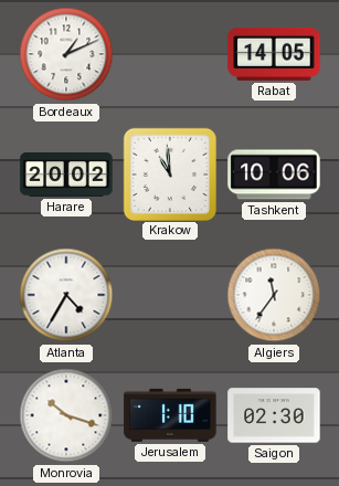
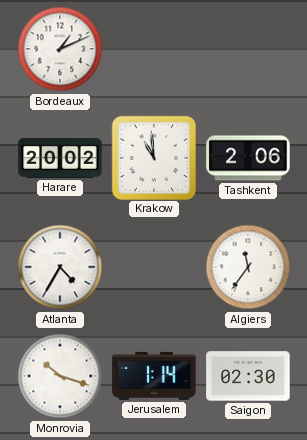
Rabat: 14:05 -> none (274, 54)
Tashkent: 10:06 -> 2:06 (248, 158)
Jerusalem: 1:10 -> 1:14 (154, 376)
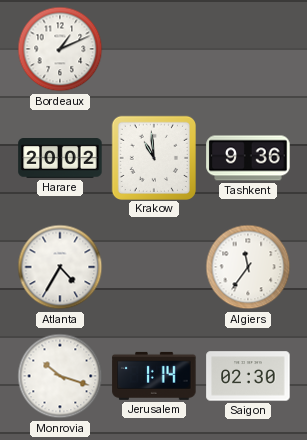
Tashkent: 2:06 -> 9:36 (248, 158)
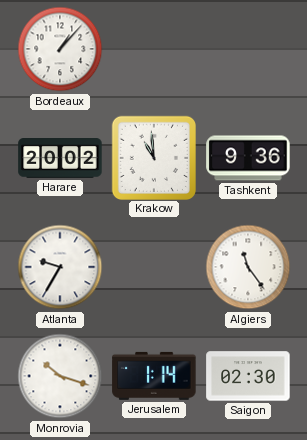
Bordeaux: 1:11 -> 1:07 (60, 49)
Atlanta: 4:35 -> 9:35 (60, 267)
Algiers: 11:36 -> 11:24 (248, 267)
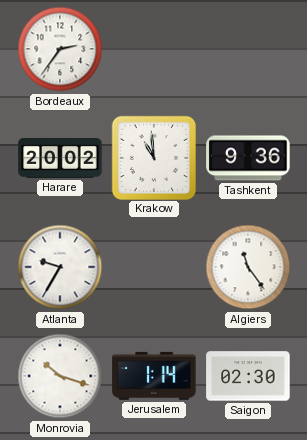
Bordeaux: 1:07 -> 2:36 (60, 49)
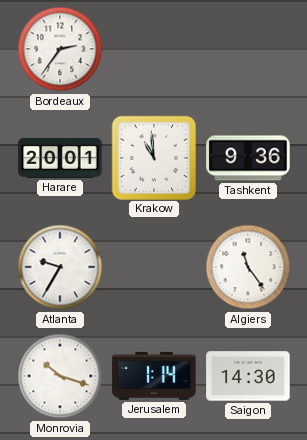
Harare: 20:02 -> 20:01 (60, 159)
Saigon: 02:30 -> 14:30 (248, 376)
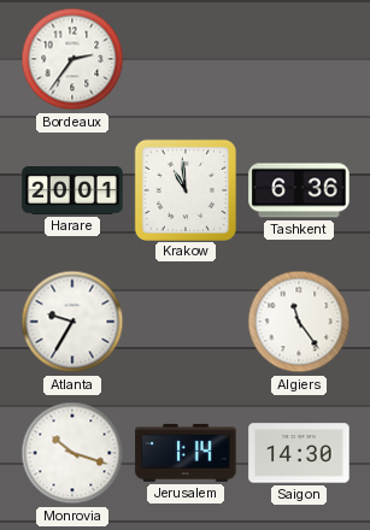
Tashkent: 9:36 -> 6:36 (299, 190)
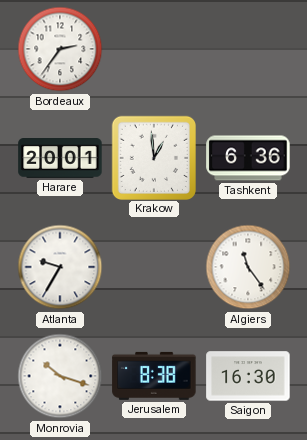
Krakow: 10:59 -> 12:59 (153, 157)
Jerusalem: 1:14 -> 8:38 (154, 376)
Saigon: 14:30 -> 16:30 (248, 376)
